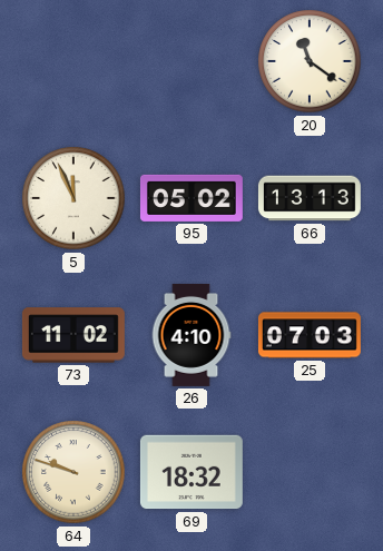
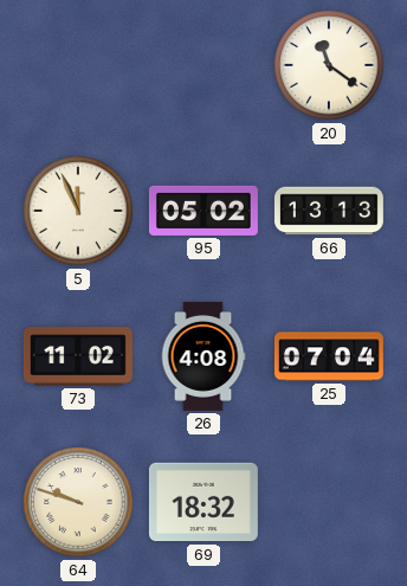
26: 4:10 -> 4:08 (204, 356)
25: 07:03 -> 07:04 (329, 356)
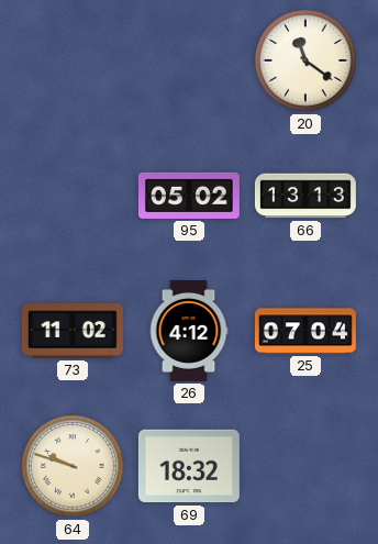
5: 11:56 -> none (78, 211)
26: 4:08 -> 4:12 (189, 331)
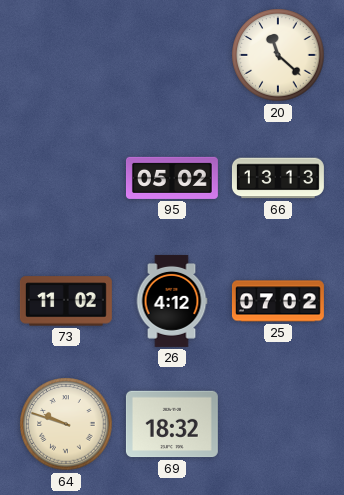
20: 11:21 -> 11:22 (278, 55)
25: 07:04 -> 07:02 (278, 301)
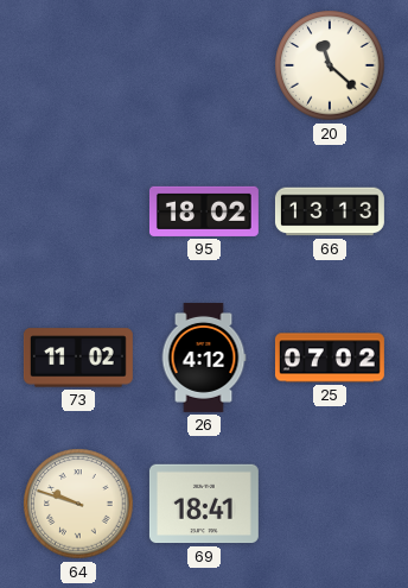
95: 05:02 -> 18:02 (204, 211)
69: 18:32 -> 18:41 (204, 504)
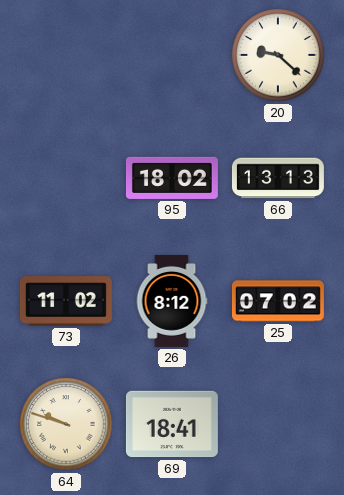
20: 11:22 -> 9:22 (278, 55)
26: 4:12 -> 8:12 (172, 301)
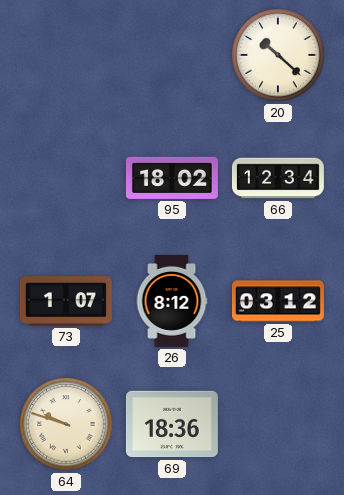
20: 9:22 -> 10:22 (278, 55)
66: 13:13 -> 12:34 (278, 178)
73: 11:02 -> 1:07 (66, 301)
25: 07:02 -> 03:12 (278, 301)
69: 18:41 -> 18:36 (172, 424)
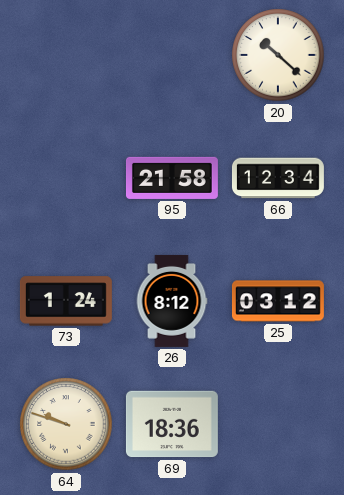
95: 18:02 -> 21:58 (172, 178)
73: 1:07 -> 1:24 (66, 301)
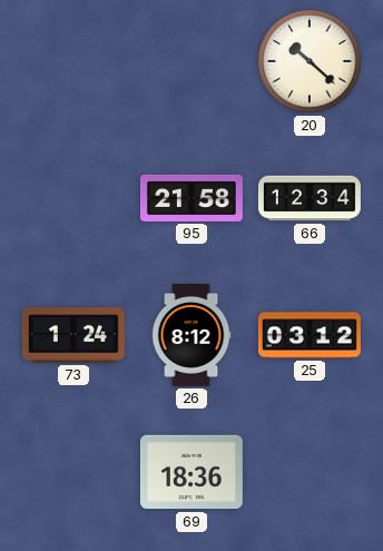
64: 9:48 -> none (66, 424)
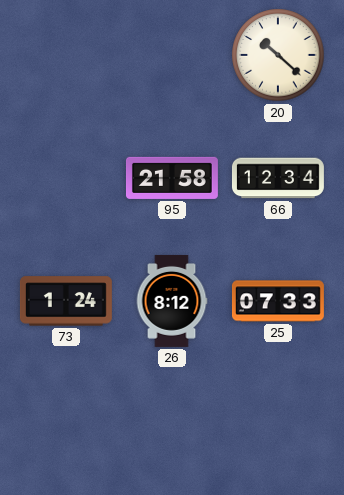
25: 03:12 -> 07:33 (278, 301)
69: 18:36 -> none (191, 472)
